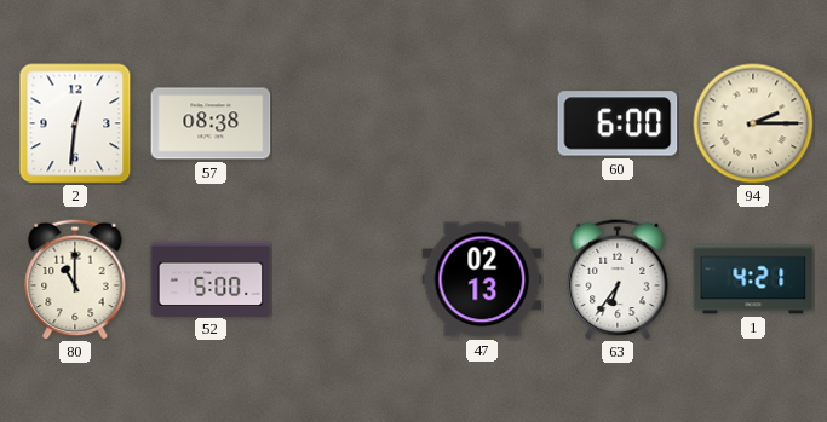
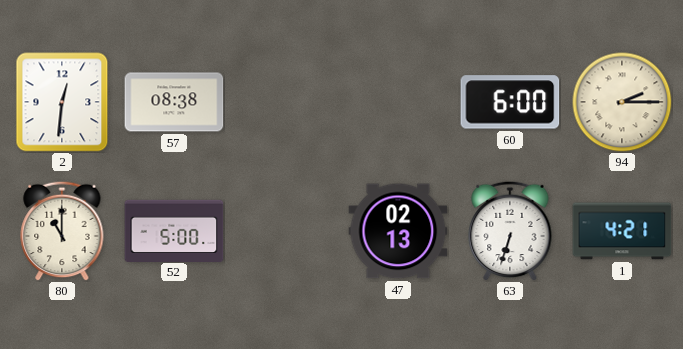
63: 6:36 -> 6:33 (510, 231)
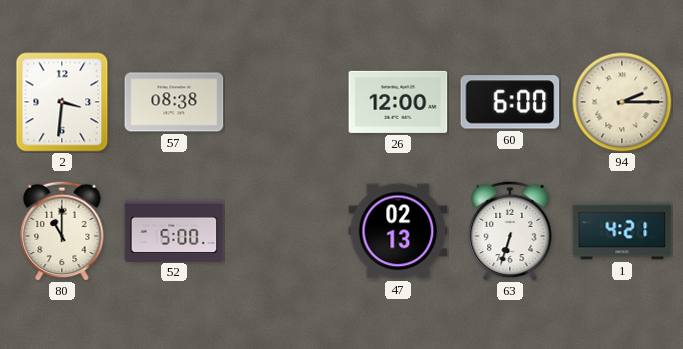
2: 12:31 -> 3:31 (62, 102)
26: none -> 12:00 (398, 102)
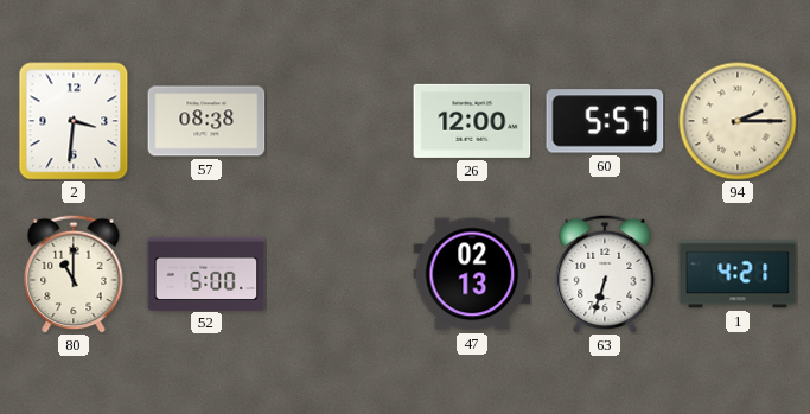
60: 6:00 -> 5:57 (605, 121)
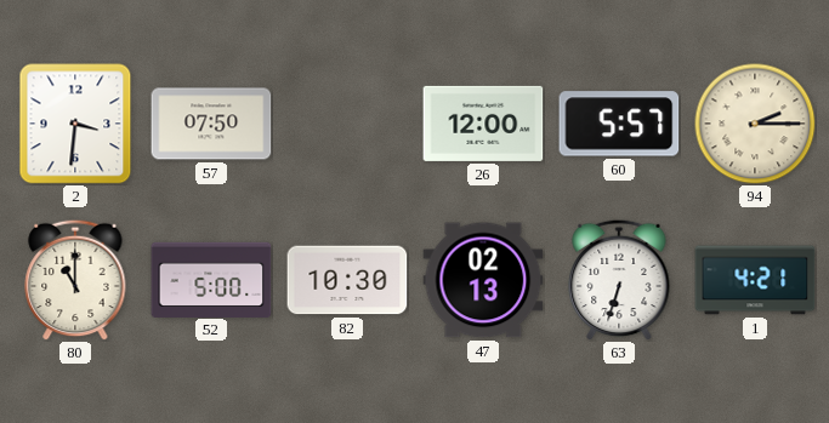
57: 08:38 -> 07:50 (211, 124)
82: none -> 10:30 (347, 280)
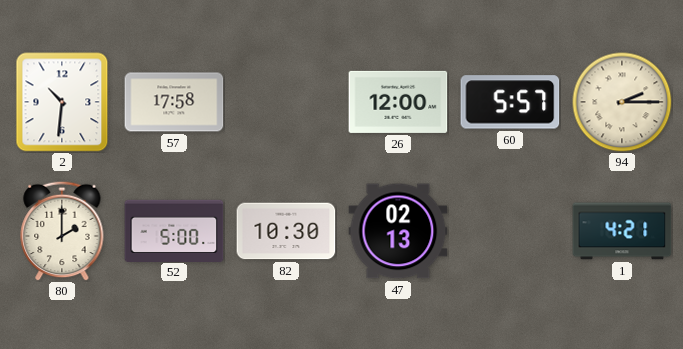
2: 3:31 -> 10:31 (62, 102)
57: 07:50 -> 17:58 (174, 102)
80: 11:00 -> 2:00 (62, 231)
63: 6:33 -> none (619, 280)
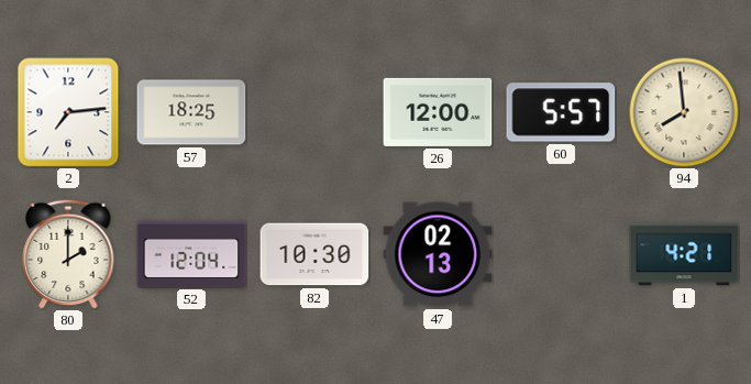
2: 10:31 -> 7:14 (68, 112)
57: 17:58 -> 18:25 (191, 112)
94: 2:15 -> 7:59 (684, 112)
52: 5:00 -> 12:04 (191, 253)
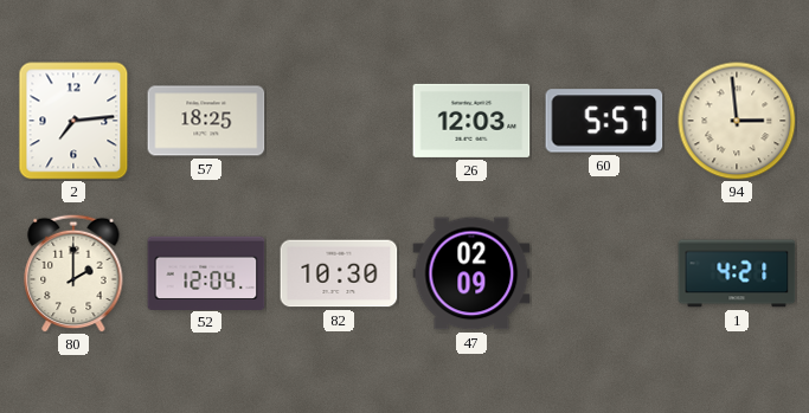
26: 12:00 -> 12:03 (471, 121)
94: 7:59 -> 2:59 (737, 121)
47: 02:13 -> 02:09 (471, 273)
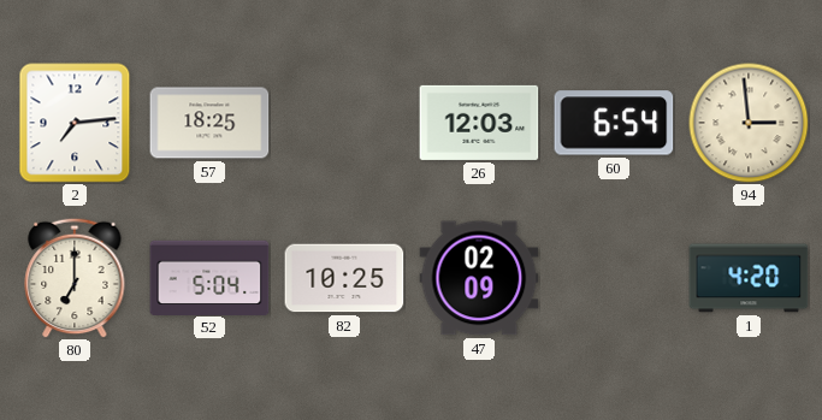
60: 5:57 -> 6:54 (614, 123)
80: 2:00 -> 7:00 (75, 278)
52: 12:04 -> 5:04 (209, 277)
82: 10:30 -> 10:25 (344, 278)
1: 4:21 -> 4:20 (749, 278)
